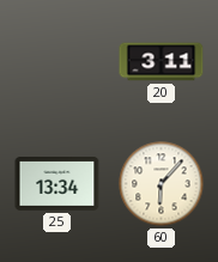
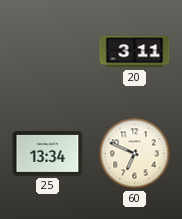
60: 6:07 -> 6:49 (135, 154)
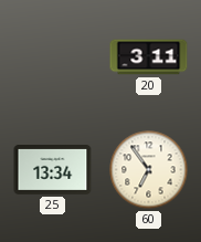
60: 6:49 -> 6:54 (149, 170)
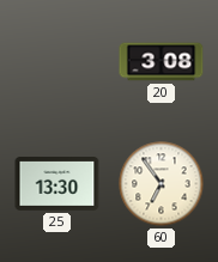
20: 3:11 -> 3:08 (162, 62)
25: 13:34 -> 13:30 (57, 184)
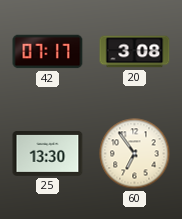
42: none -> 07:17 (48, 52)
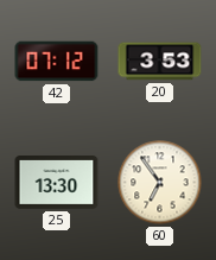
42: 07:17 -> 07:12 (57, 62)
20: 3:08 -> 3:53 (160, 62)
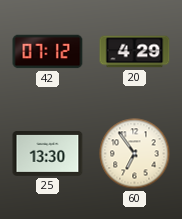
20: 3:53 -> 4:29 (135, 52)
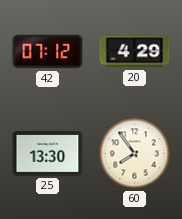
60: 6:54 -> 7:54 (135, 154)
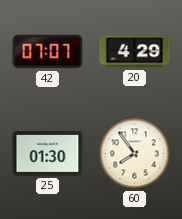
42: 07:12 -> 07:07 (48, 52)
25: 13:30 -> 01:30 (48, 154)
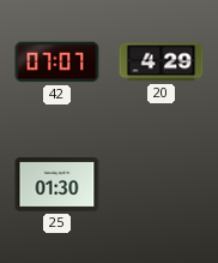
60: 7:54 -> none (135, 154)
